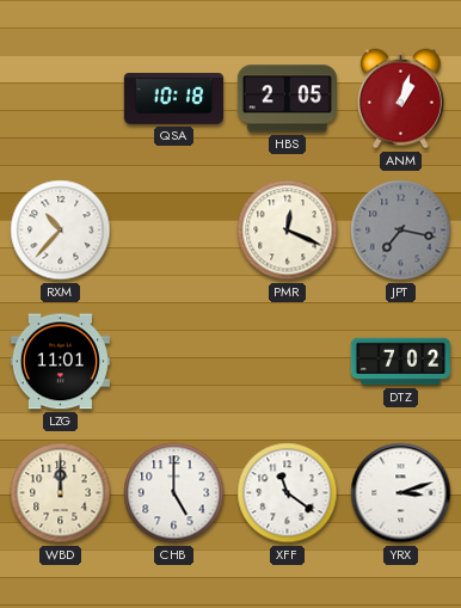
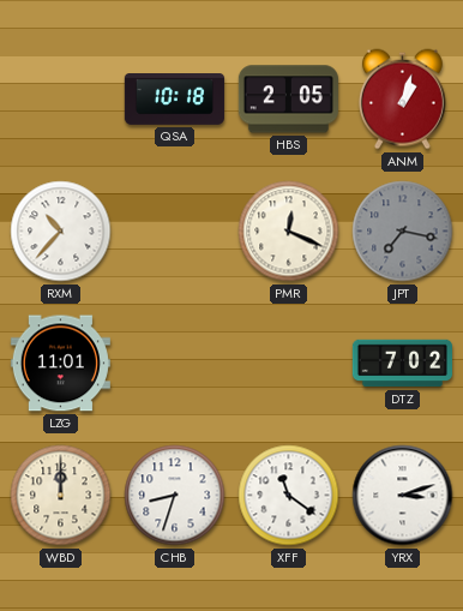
CHB: 5:00 -> 8:33 (175, 496)
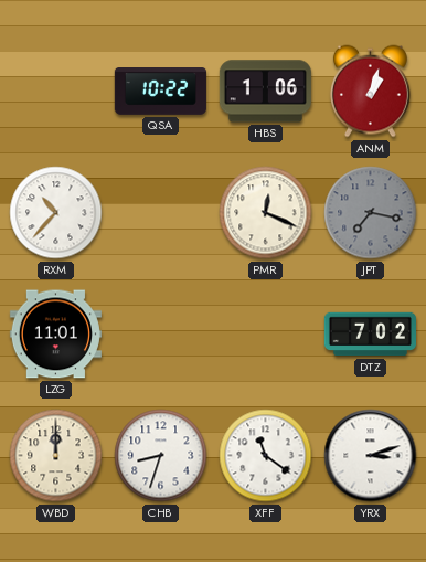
QSA: 10:18 -> 10:22 (160, 92)
HBS: 2:05 -> 1:06 (265, 92)
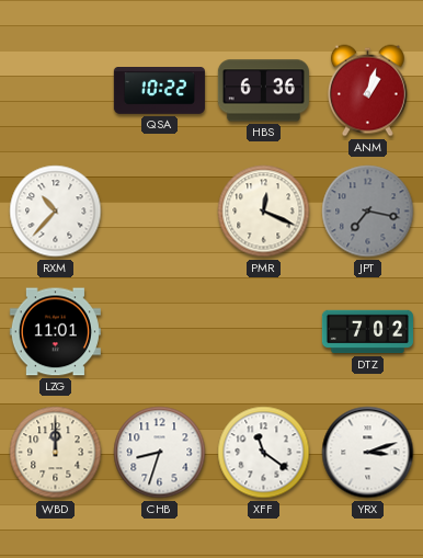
HBS: 1:06 -> 6:36 (263, 91)
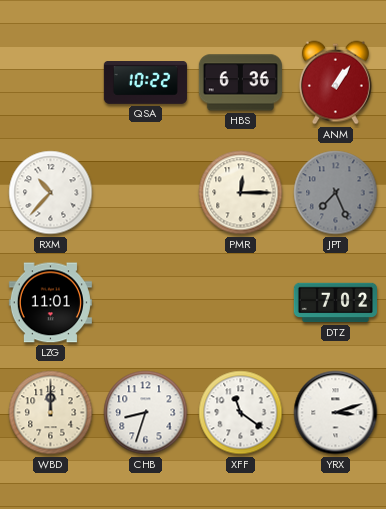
ANM: 1:03 -> 1:06 (335, 83)
PMR: 12:19 -> 12:15 (241, 193)
JPT: 7:17 -> 7:26 (336, 193)
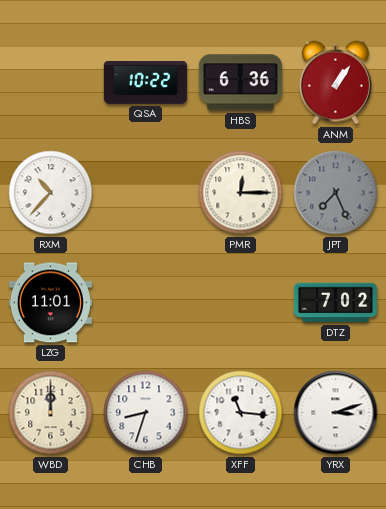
XFF: 11:21 -> 11:16 (241, 413)
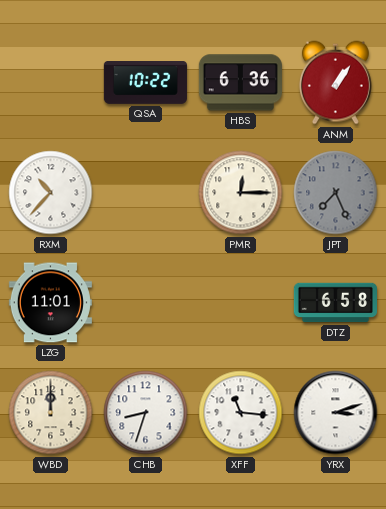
DTZ: 7:02 -> 6:58 (335, 303)
